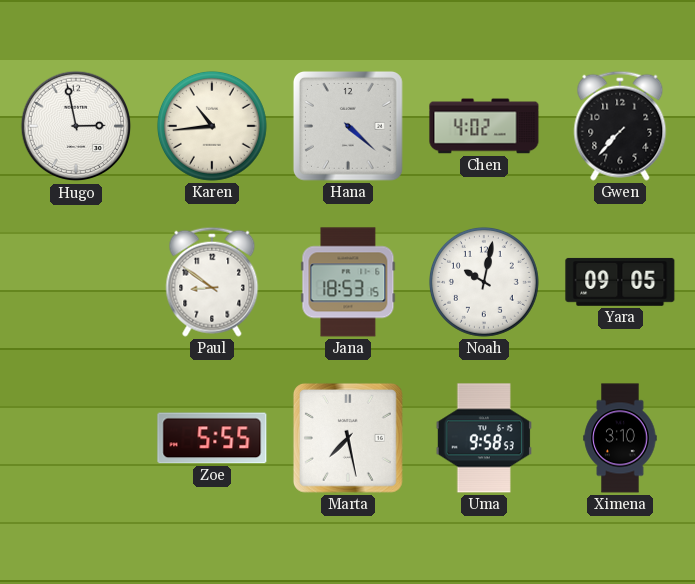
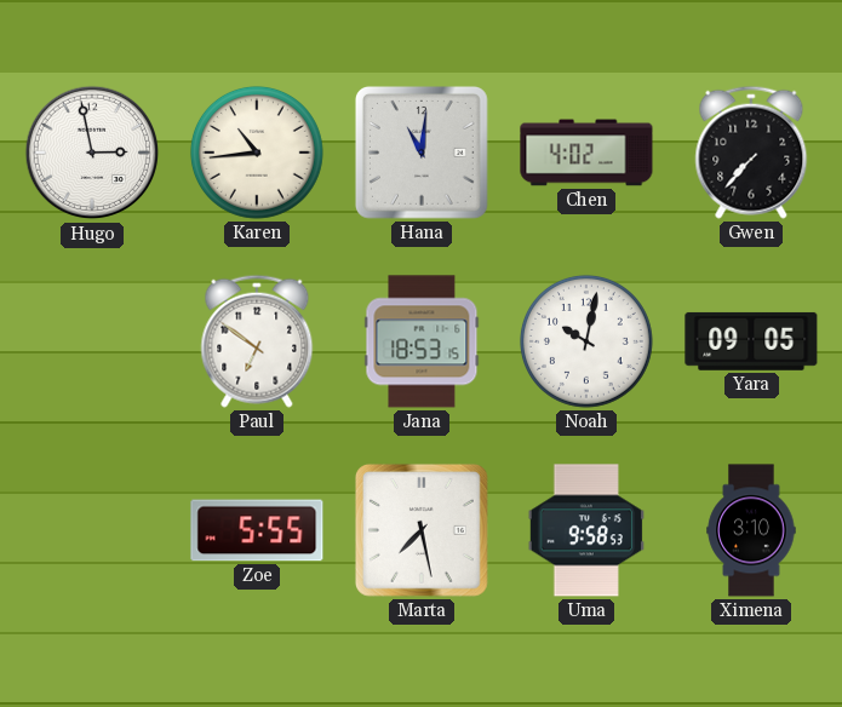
Hana: 4:22 -> 11:01 (422, 153)
Paul: 8:51 -> 6:51 (257, 341)
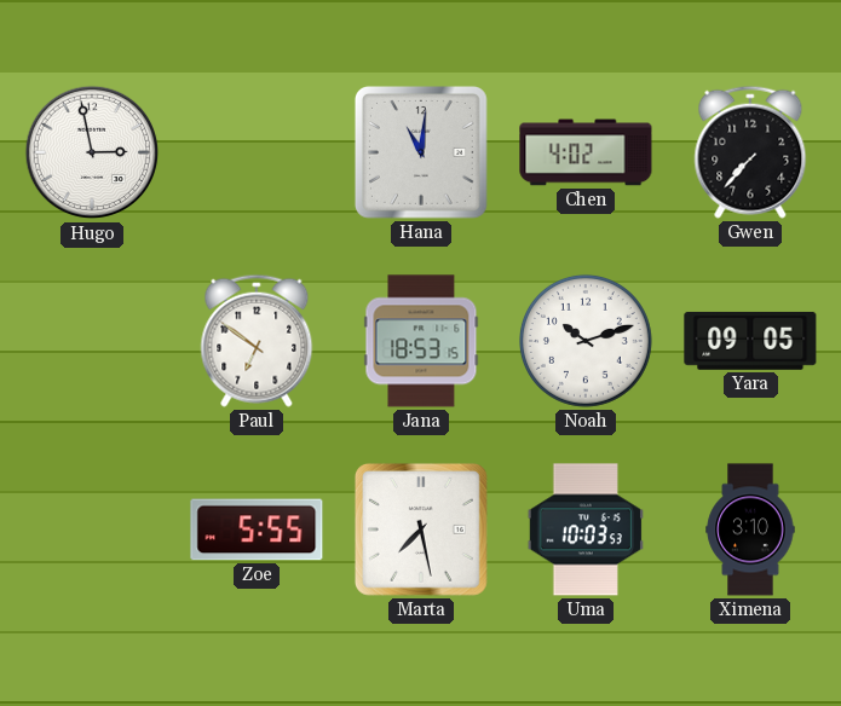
Karen: 10:44 -> none (257, 153)
Noah: 10:02 -> 10:12 (586, 341)
Uma: 9:58 -> 10:03 (586, 529)
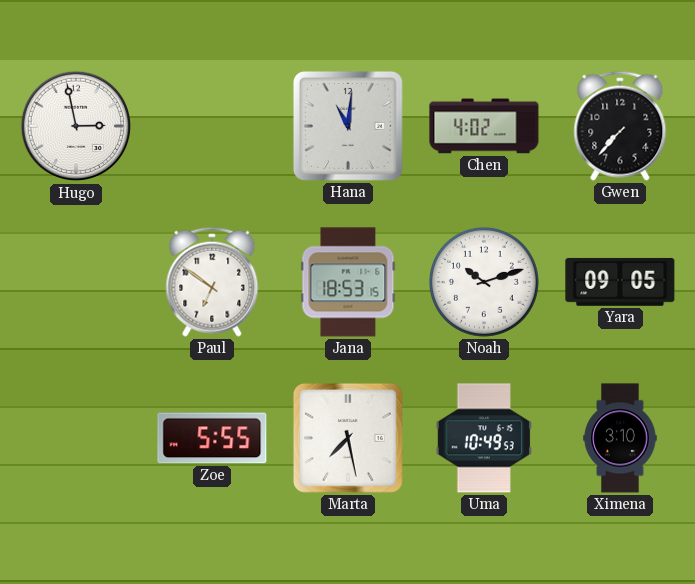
Uma: 10:03 -> 10:49 (484, 438)
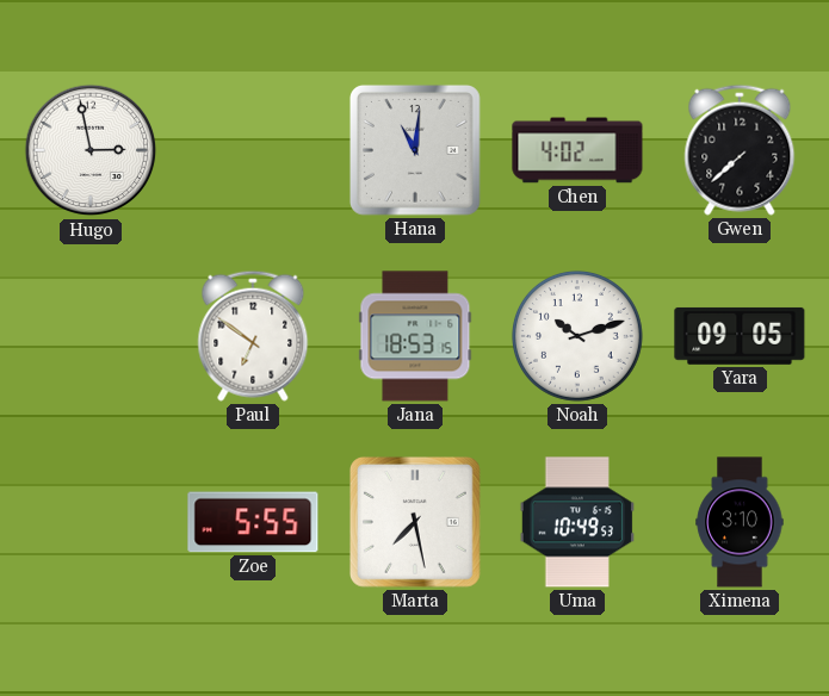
Gwen: 7:37 -> 7:38 (740, 150)
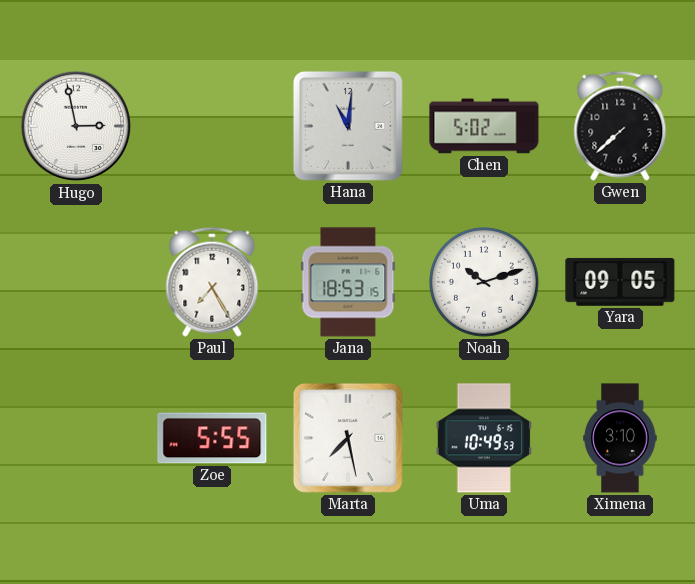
Chen: 4:02 -> 5:02 (484, 126)
Paul: 6:51 -> 7:25 (212, 282)
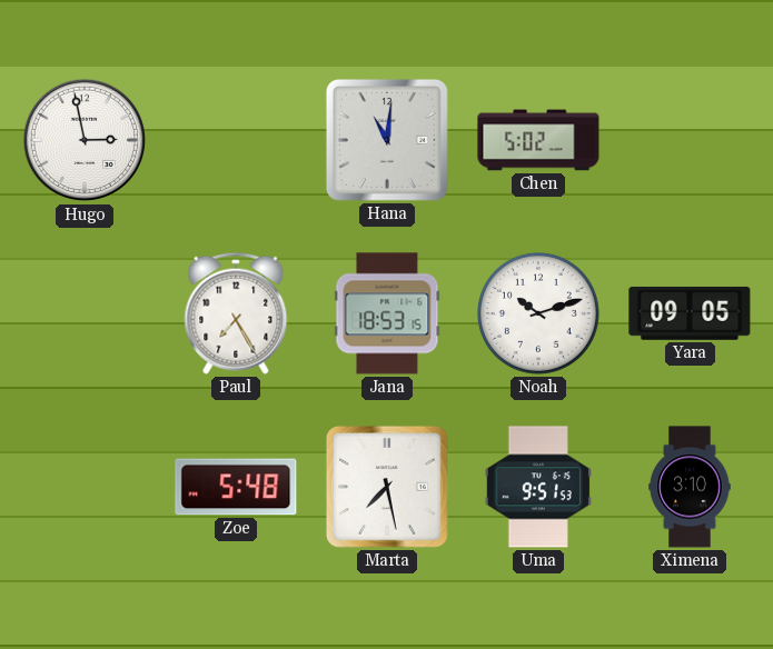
Gwen: 7:38 -> none (620, 126)
Zoe: 5:55 -> 5:48 (236, 487)
Uma: 10:49 -> 9:51 (538, 487)
